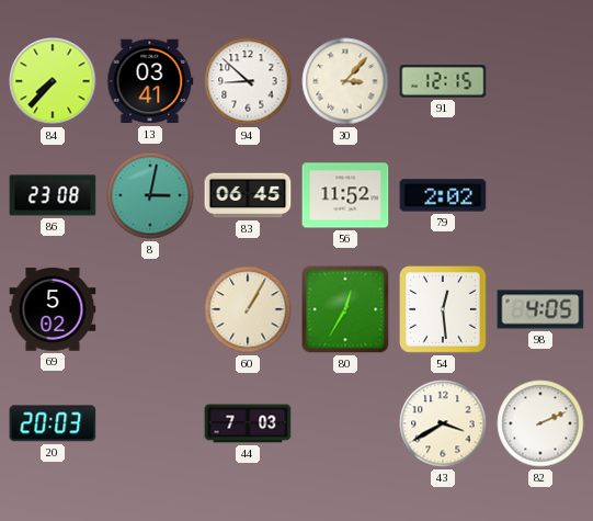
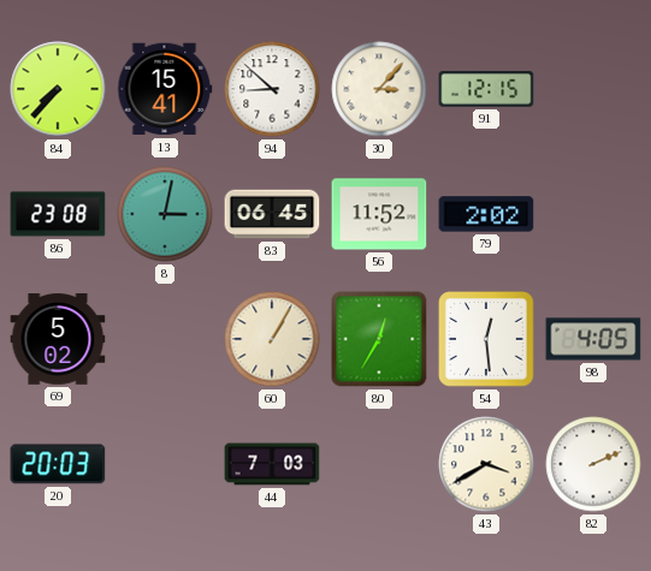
13: 03:41 -> 15:41 (165, 89)
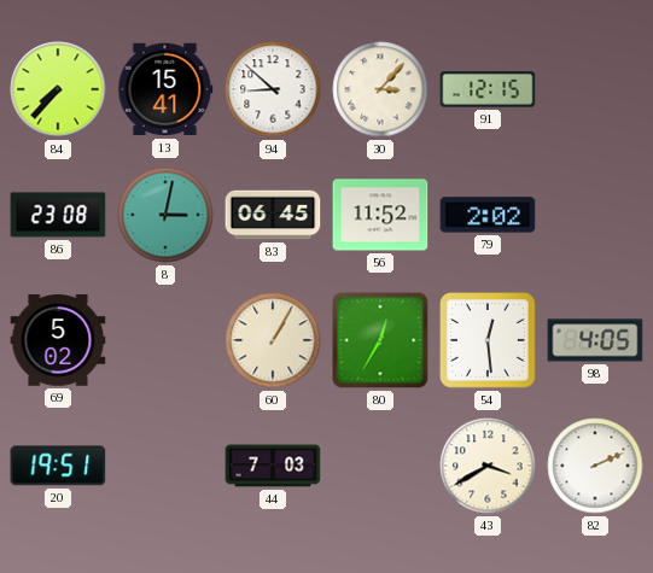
20: 20:03 -> 19:51 (58, 466)
